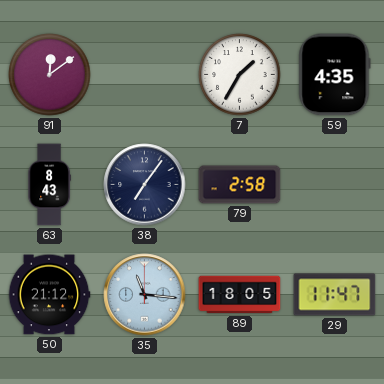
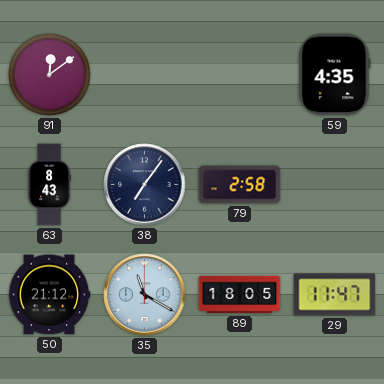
7: 1:35 -> none (240, 75)
35: 11:16 -> 11:20 (145, 295)
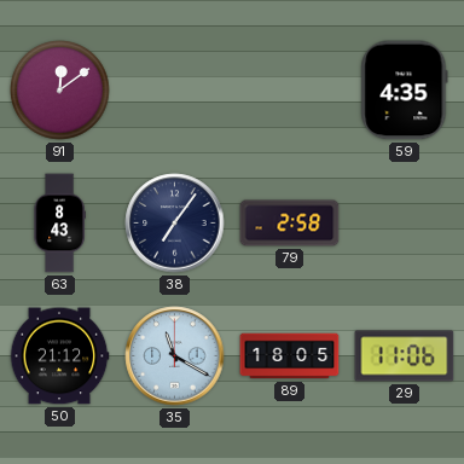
29: 11:47 -> 11:06 (405, 356)
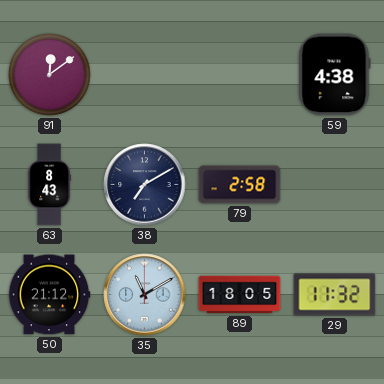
59: 4:35 -> 4:38 (335, 75)
38: 7:06 -> 7:10 (145, 185)
35: 11:20 -> 11:10 (145, 295)
29: 11:06 -> 11:32 (335, 295)
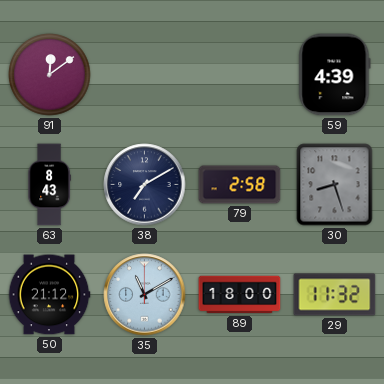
59: 4:38 -> 4:39 (335, 75)
30: none -> 8:27 (335, 185)
89: 18:05 -> 18:00 (240, 295)
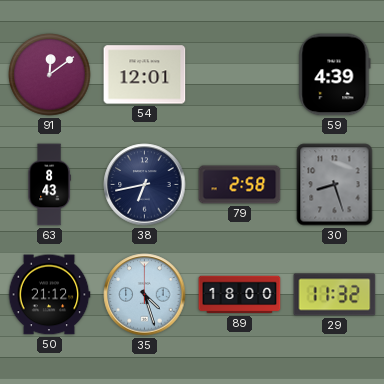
54: none -> 12:01 (145, 75)
38: 7:10 -> 6:43 (145, 185)
35: 11:10 -> 4:27 (145, 295)
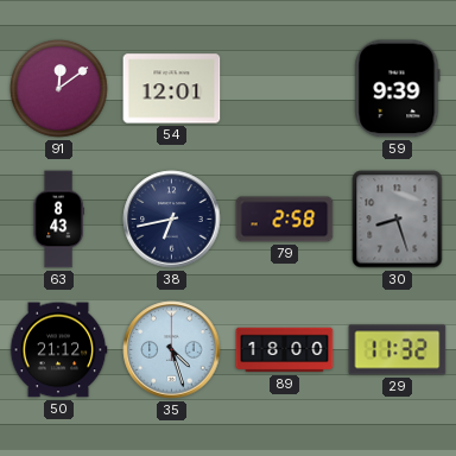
59: 4:39 -> 9:39 (398, 89)
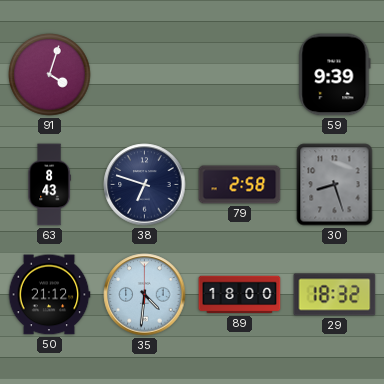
91: 12:09 -> 4:03 (50, 75)
54: 12:01 -> none (172, 89)
38: 6:43 -> 6:48 (145, 185)
35: 4:27 -> 4:31 (145, 295)
29: 11:32 -> 18:32 (335, 295)
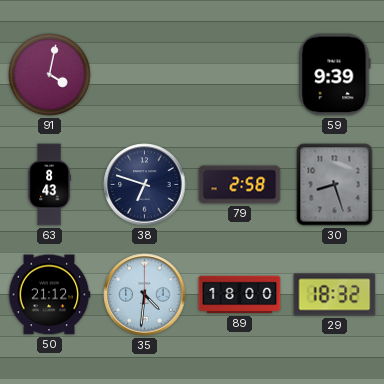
91: 4:03 -> 4:02 (50, 75)
